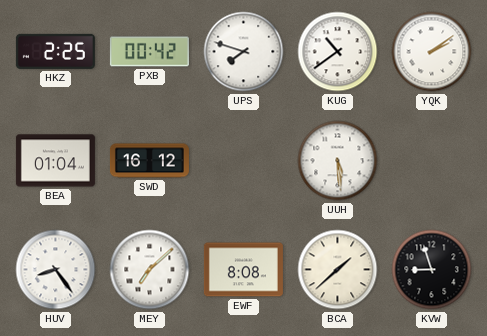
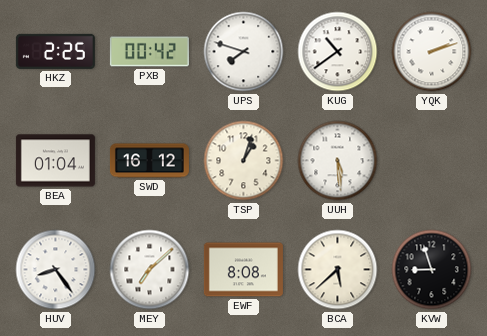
YQK: 2:09 -> 2:12 (432, 52)
TSP: none -> 1:03 (244, 161)
BCA: 1:38 -> 5:38 (338, 270)
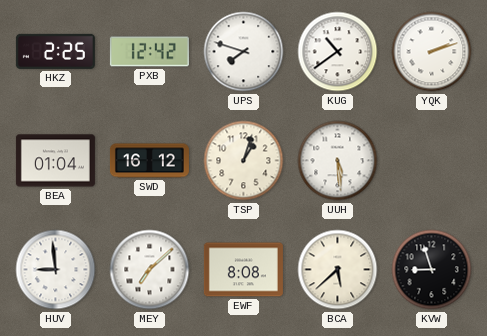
PXB: 00:42 -> 12:42 (149, 52)
HUV: 8:24 -> 8:59 (56, 270)
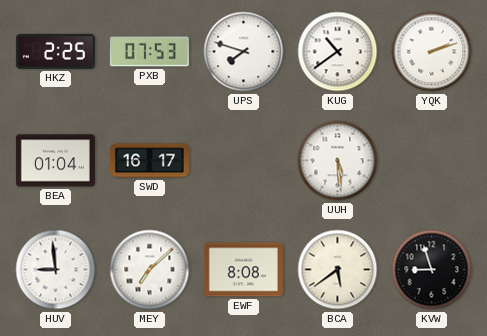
PXB: 12:42 -> 07:53 (149, 52)
SWD: 16:12 -> 16:17 (149, 161)
TSP: 1:03 -> none (244, 161)
BCA: 5:38 -> 5:39 (338, 270)
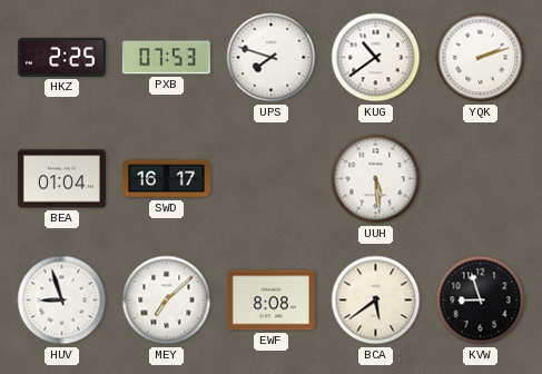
HUV: 8:59 -> 8:57 (62, 301)
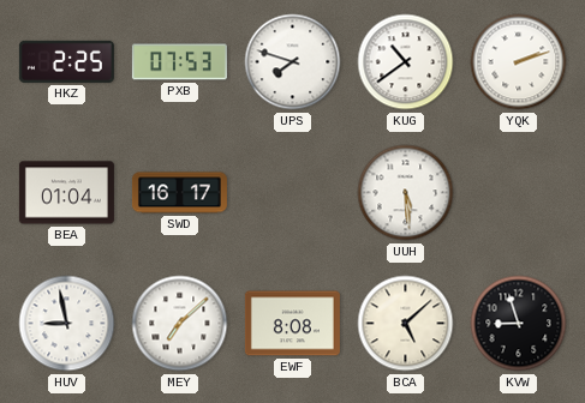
HUV: 8:57 -> 8:58 (67, 324)
BCA: 5:39 -> 5:08 (406, 324)
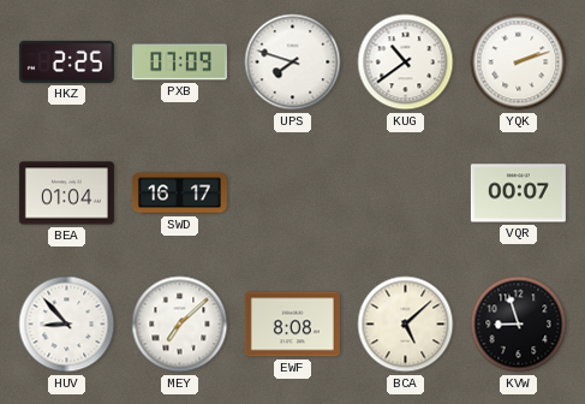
PXB: 07:53 -> 07:09 (179, 63)
UUH: 5:29 -> none (406, 193)
VQR: none -> 00:07 (518, 194)
HUV: 8:58 -> 8:53 (67, 325)
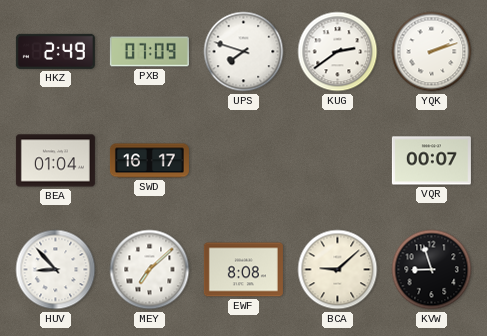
HKZ: 2:25 -> 2:49 (55, 51)
KUG: 10:39 -> 2:39 (338, 52)
BCA: 5:08 -> 9:08 (338, 270)
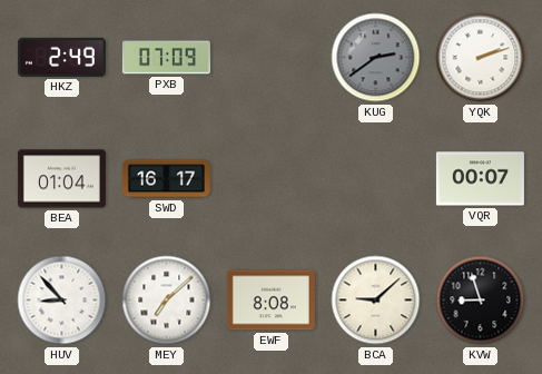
UPS: 7:48 -> none (244, 52)
KUG dial: white -> grey (376, 58)
